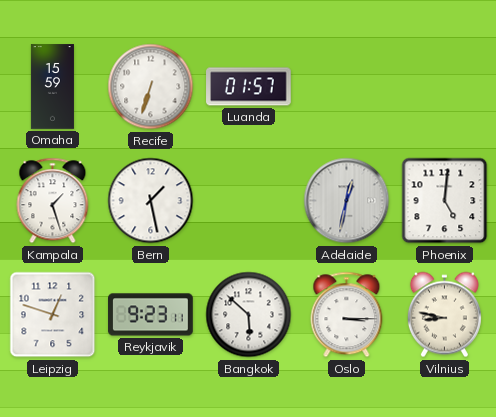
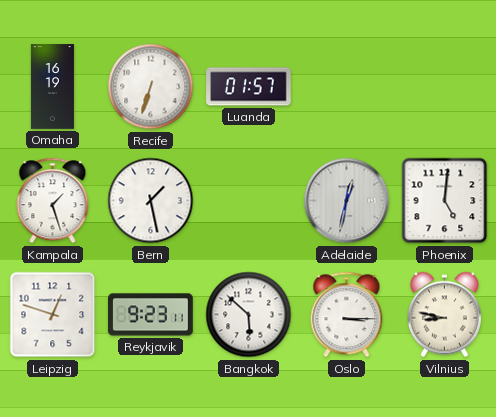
Omaha: 15:59 -> 16:19 (52, 87)
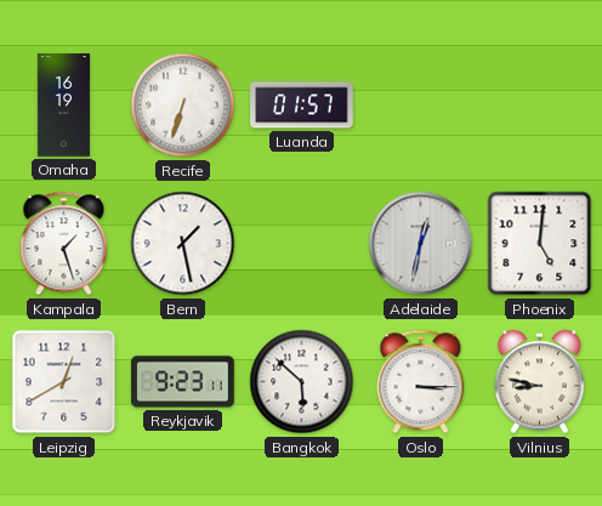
Leipzig: 12:48 -> 12:40 (64, 382)
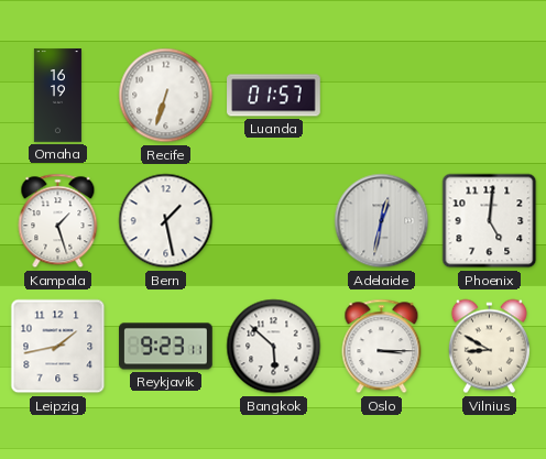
Leipzig: 12:40 -> 1:43 (58, 347)
Vilnius: 8:47 -> 8:50 (489, 347)
